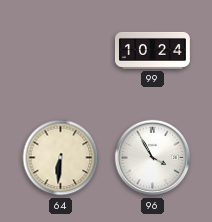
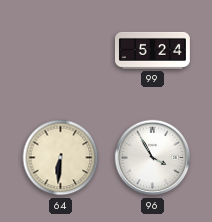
99: 10:24 -> 5:24 (153, 50)
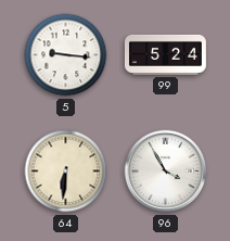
5: none -> 9:16 (66, 55)
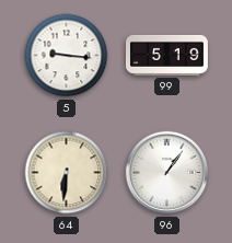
99: 5:24 -> 5:19 (167, 55)
96: 3:55 -> 1:06 (167, 173)
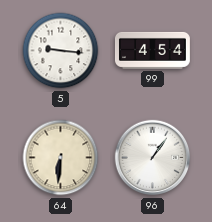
99: 5:19 -> 4:54 (153, 50)
